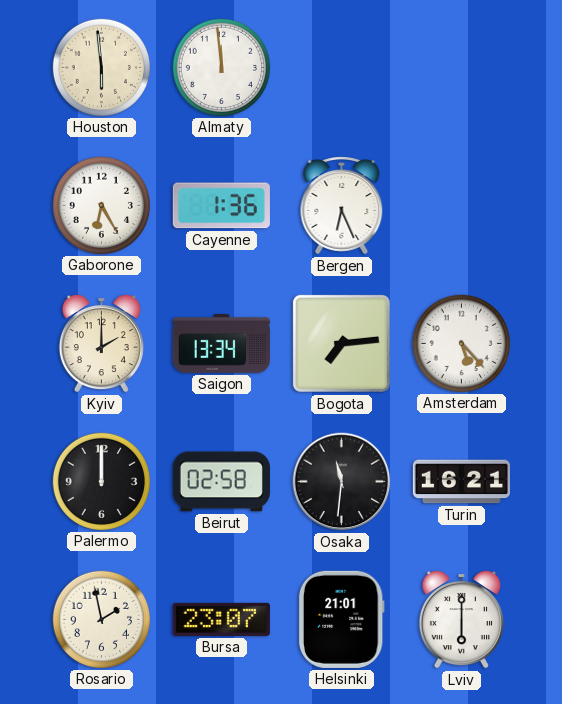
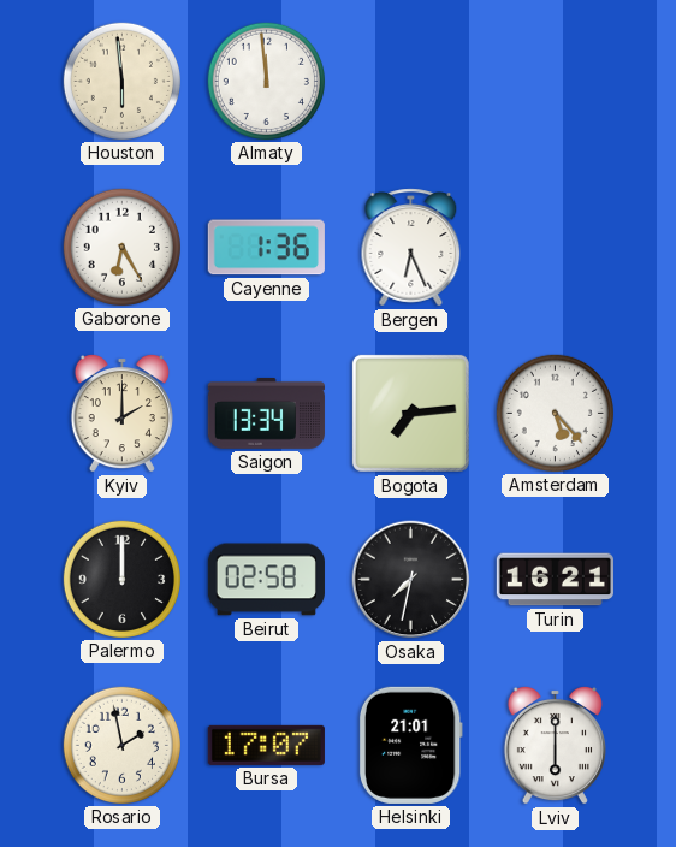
Osaka: 11:31 -> 7:32 (411, 580)
Bursa: 23:07 -> 17:07 (266, 745)
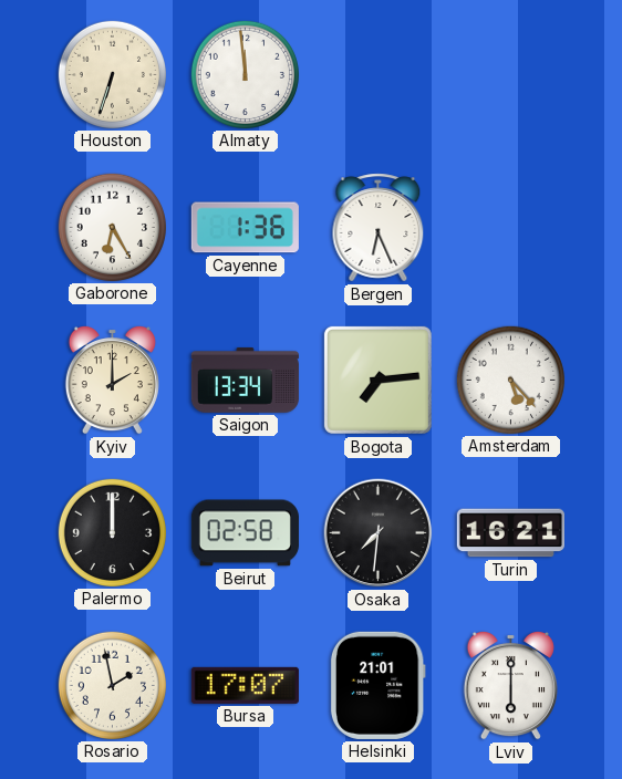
Houston: 5:59 -> 6:33 (112, 74)
Osaka: 7:32 -> 7:31 (379, 533)
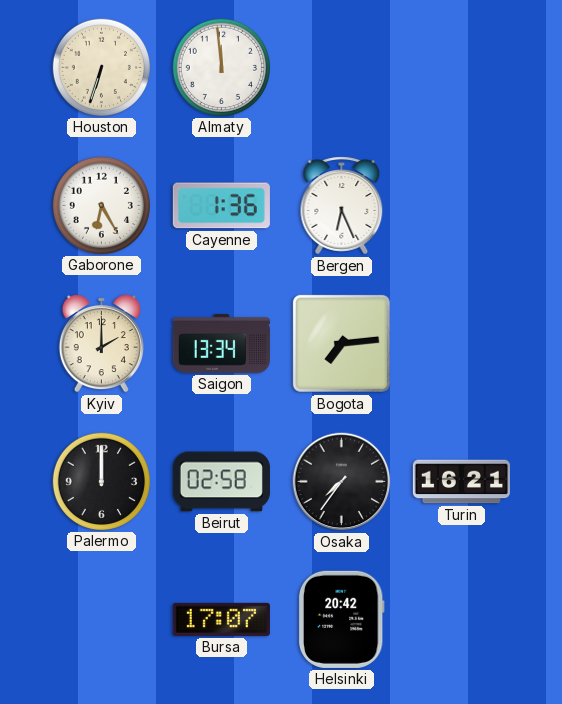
Amsterdam: 5:23 -> none (510, 380)
Osaka: 7:31 -> 7:36 (342, 482)
Rosario: 1:58 -> none (112, 685)
Helsinki: 21:01 -> 20:42 (341, 619)
Lviv: 6:00 -> none (510, 685)
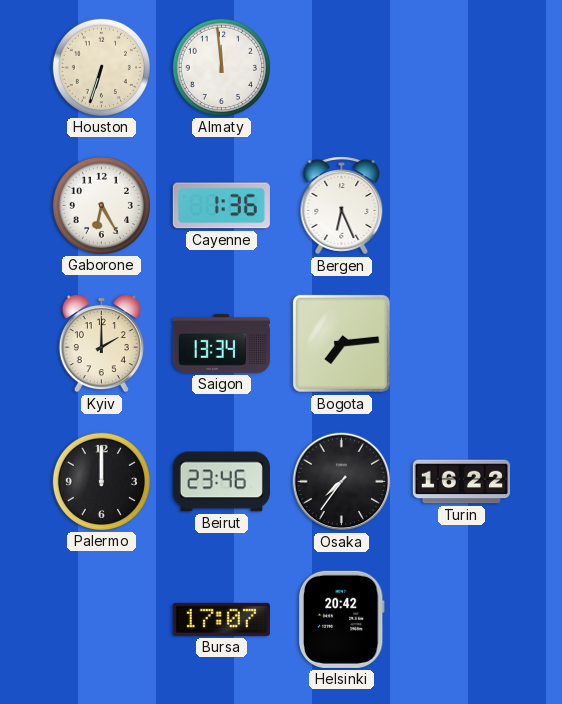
Beirut: 02:58 -> 23:46 (221, 482)
Turin: 16:21 -> 16:22 (461, 482)
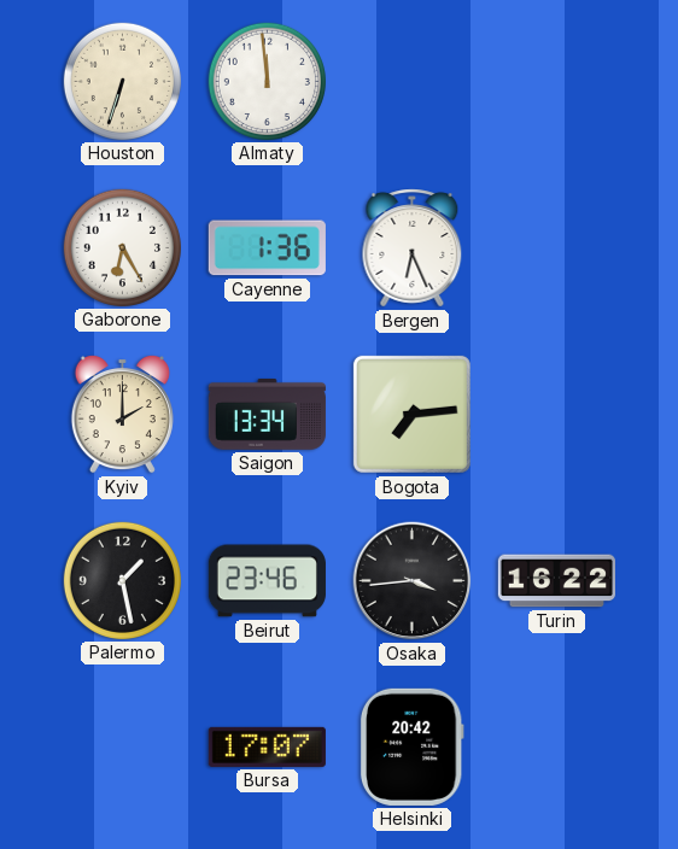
Palermo: 12:00 -> 1:28 (122, 580)
Osaka: 7:36 -> 3:44 (413, 581)
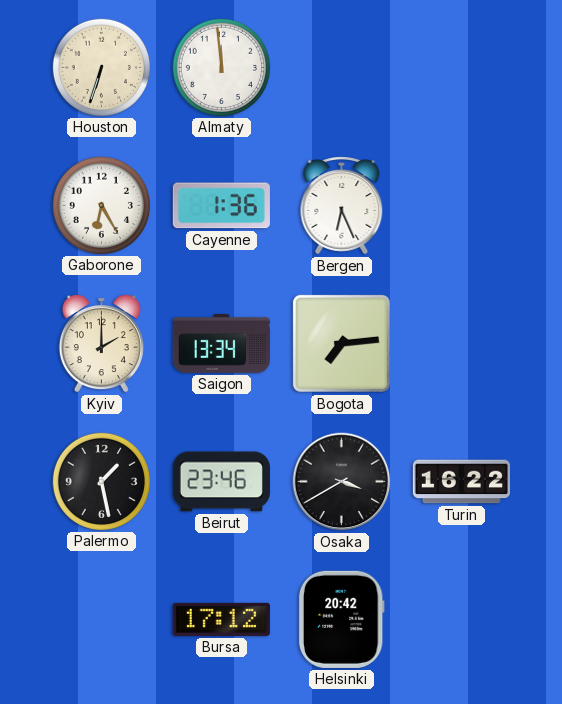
Osaka: 3:44 -> 3:40 (342, 482)
Bursa: 17:07 -> 17:12 (221, 619)
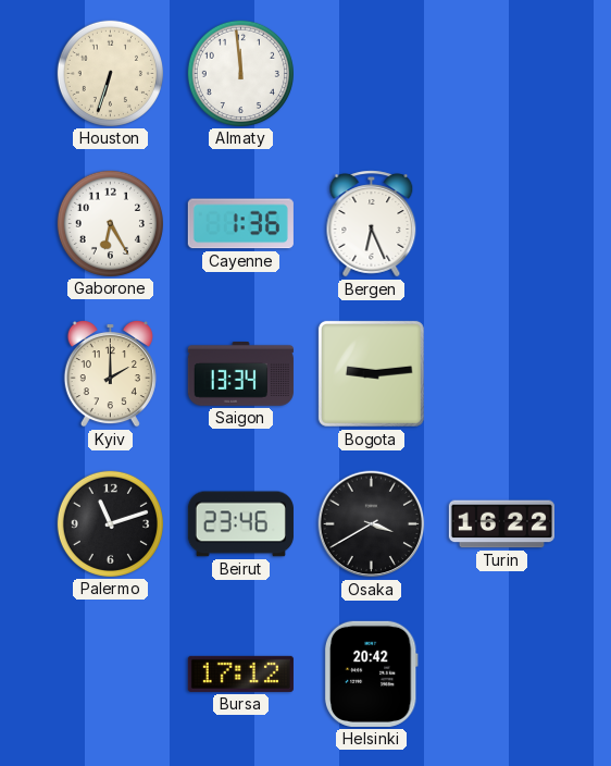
Bogota: 7:14 -> 9:14 (371, 373)
Palermo: 1:28 -> 11:12 (110, 523)
